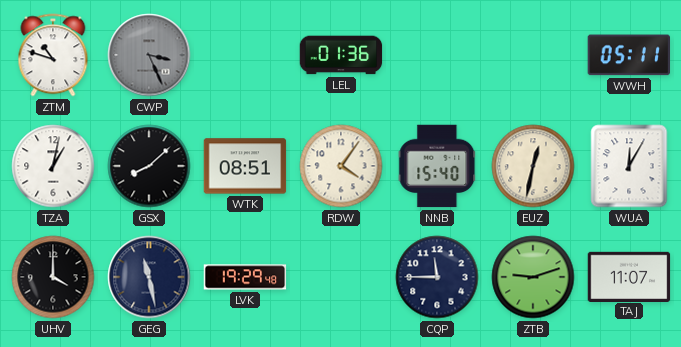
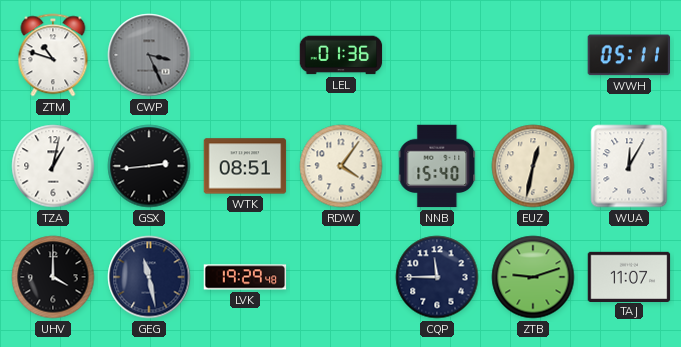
GSX: 8:08 -> 2:44 (149, 166)
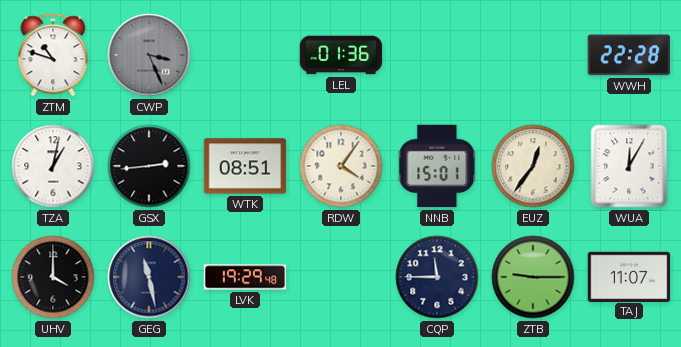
WWH: 05:11 -> 22:28 (629, 55)
NNB: 15:40 -> 15:01 (437, 166)
EUZ: 12:32 -> 12:36 (533, 166)
ZTB: 9:12 -> 9:15 (533, 277)
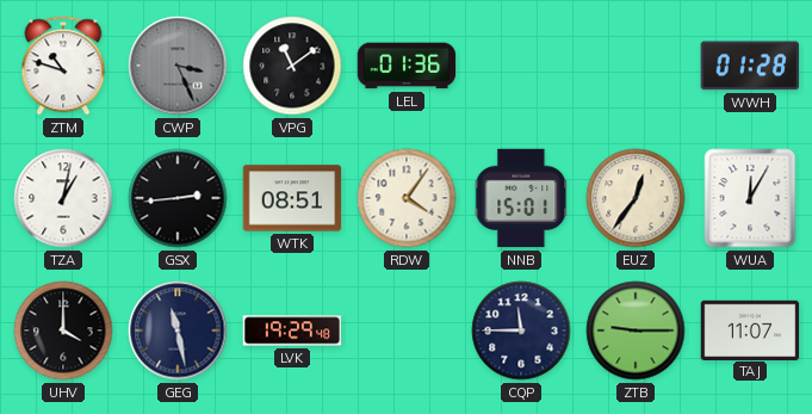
VPG: none -> 11:09 (292, 66)
WWH: 22:28 -> 01:28 (750, 66)
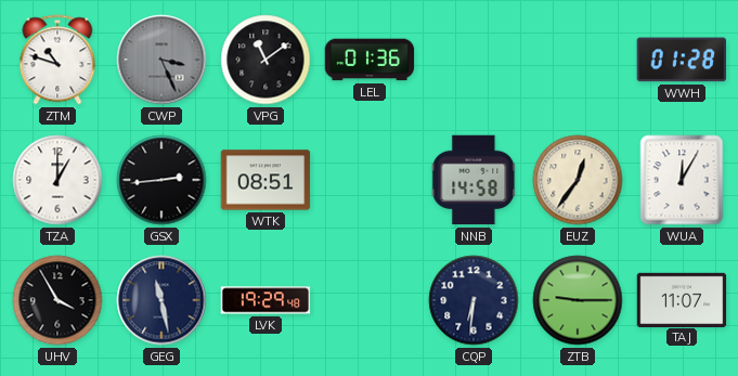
TZA: 1:02 -> 1:00 (57, 180)
RDW: 4:06 -> none (407, 198)
NNB: 15:01 -> 14:58 (474, 180)
UHV: 4:00 -> 3:55 (57, 300)
CQP: 11:45 -> 6:31 (474, 300)
